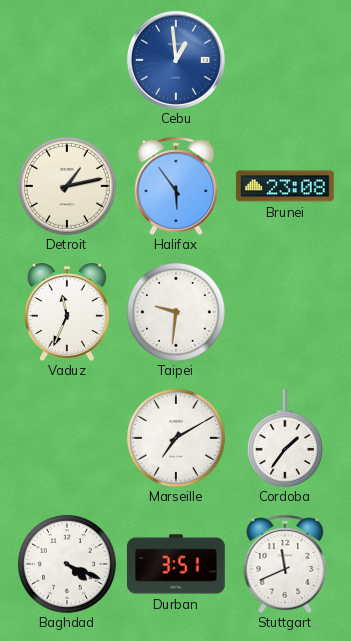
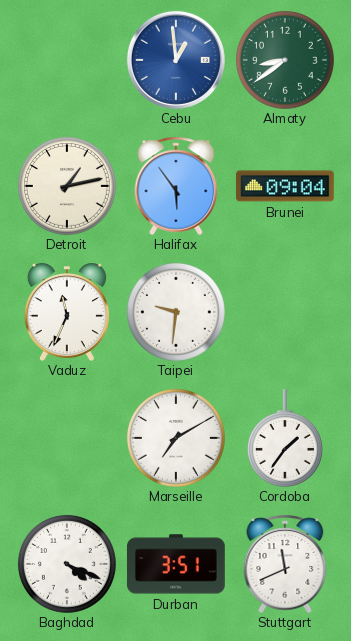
Almaty: none -> 8:39 (285, 60)
Brunei: 23:08 -> 09:04 (285, 186)
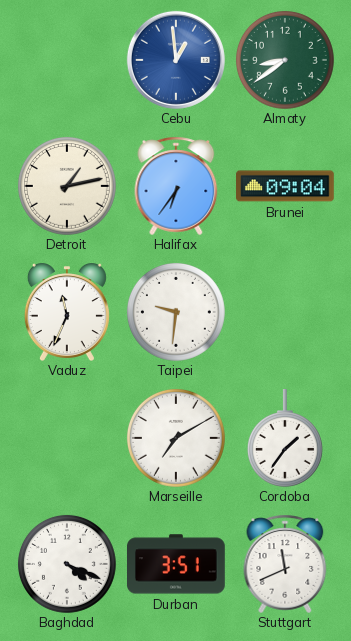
Halifax: 5:54 -> 6:36 (176, 186)
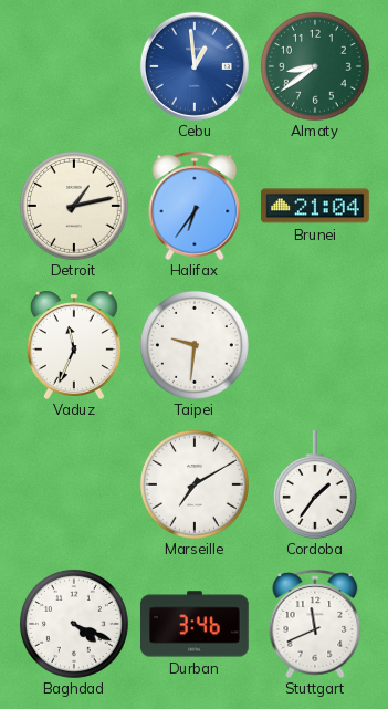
Brunei: 09:04 -> 21:04 (315, 206)
Durban: 3:51 -> 3:46 (196, 624)
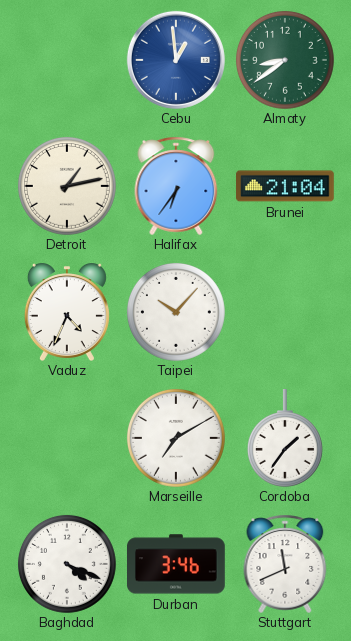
Vaduz: 11:34 -> 4:34 (67, 312)
Taipei: 9:31 -> 10:07 (176, 312)
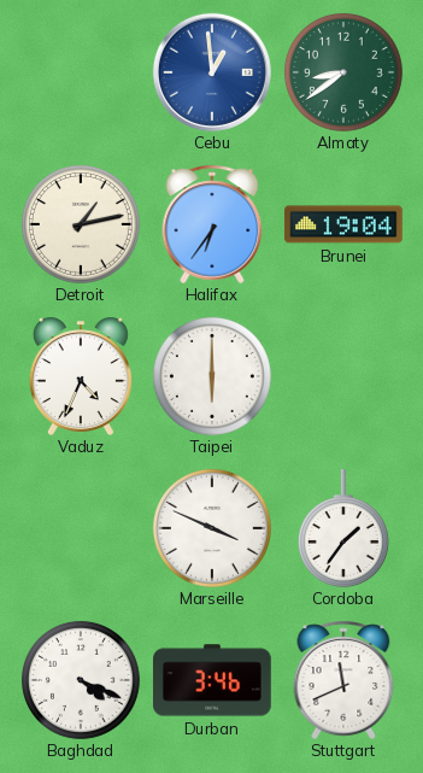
Brunei: 21:04 -> 19:04 (343, 224)
Taipei: 10:07 -> 6:00 (212, 376)
Marseille: 7:10 -> 3:49 (212, 528)
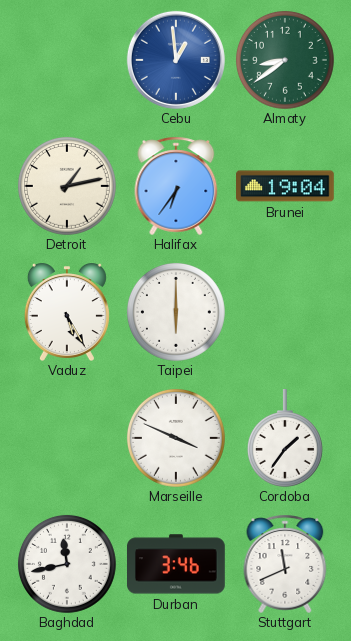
Vaduz: 4:34 -> 5:25 (67, 312)
Baghdad: 4:19 -> 11:43 (67, 564)
